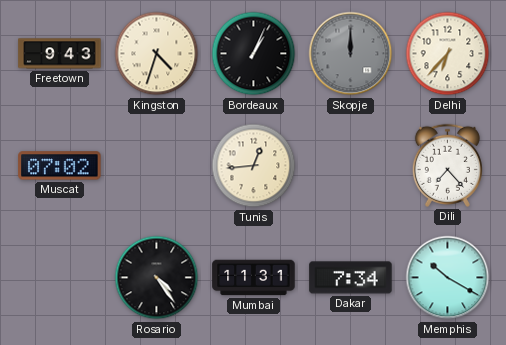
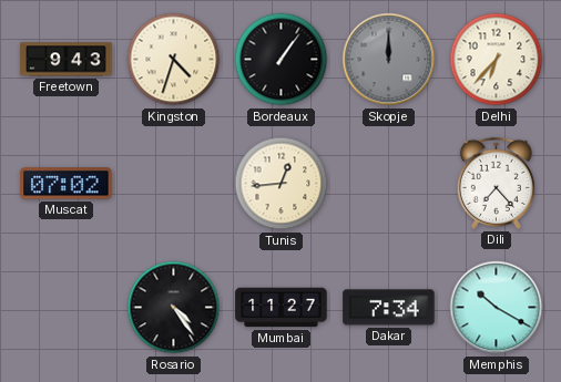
Bordeaux: 1:04 -> 1:06 (282, 60)
Mumbai: 11:31 -> 11:27 (282, 308)
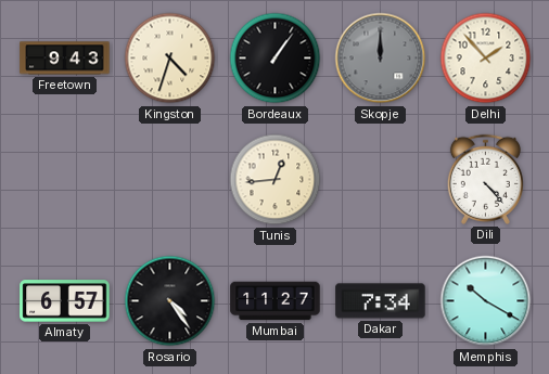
Delhi: 6:37 -> 1:53 (486, 59)
Muscat: 07:02 -> none (67, 184)
Dili: 7:23 -> 4:23 (485, 179)
Almaty: none -> 6:57 (65, 301)
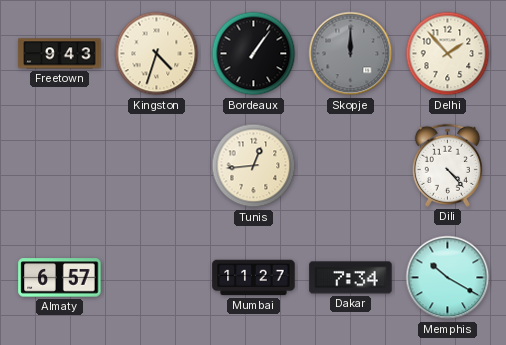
Rosario: 4:24 -> none (170, 301)
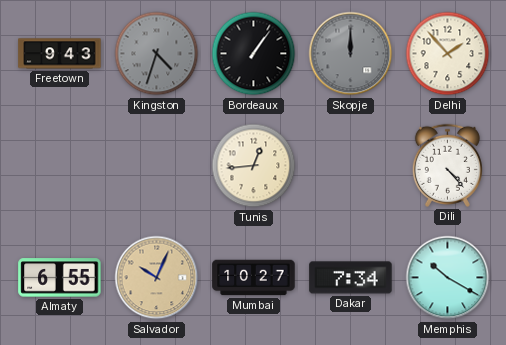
Kingston dial: cream -> grey (157, 54)
Almaty: 6:57 -> 6:55 (60, 278)
Salvador: none -> 10:04 (157, 278)
Mumbai: 11:27 -> 10:27 (254, 278)
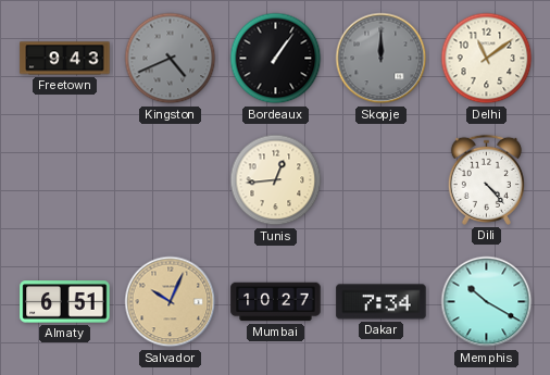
Kingston: 4:33 -> 4:41 (171, 59)
Delhi: 1:53 -> 11:09 (487, 59)
Almaty: 6:55 -> 6:51 (65, 302)
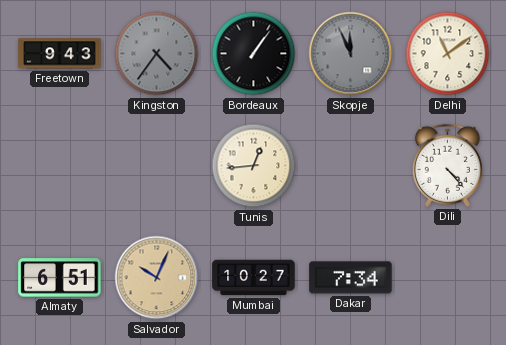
Kingston: 4:41 -> 4:36 (157, 54)
Skopje: 12:00 -> 11:56 (351, 54)
Memphis: 10:20 -> none (487, 302)
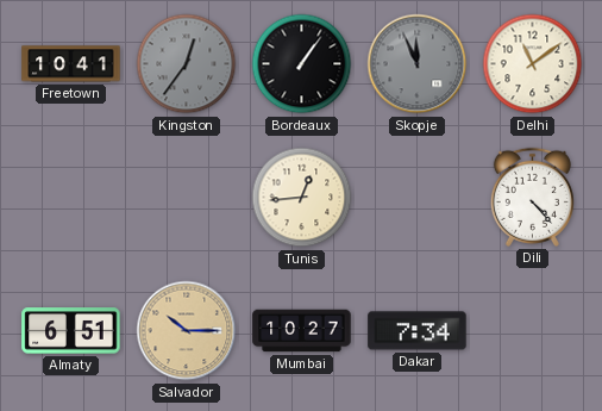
Freetown: 9:43 -> 10:41 (71, 64)
Kingston: 4:36 -> 12:36 (187, 64)
Salvador: 10:04 -> 10:15 (187, 331)
